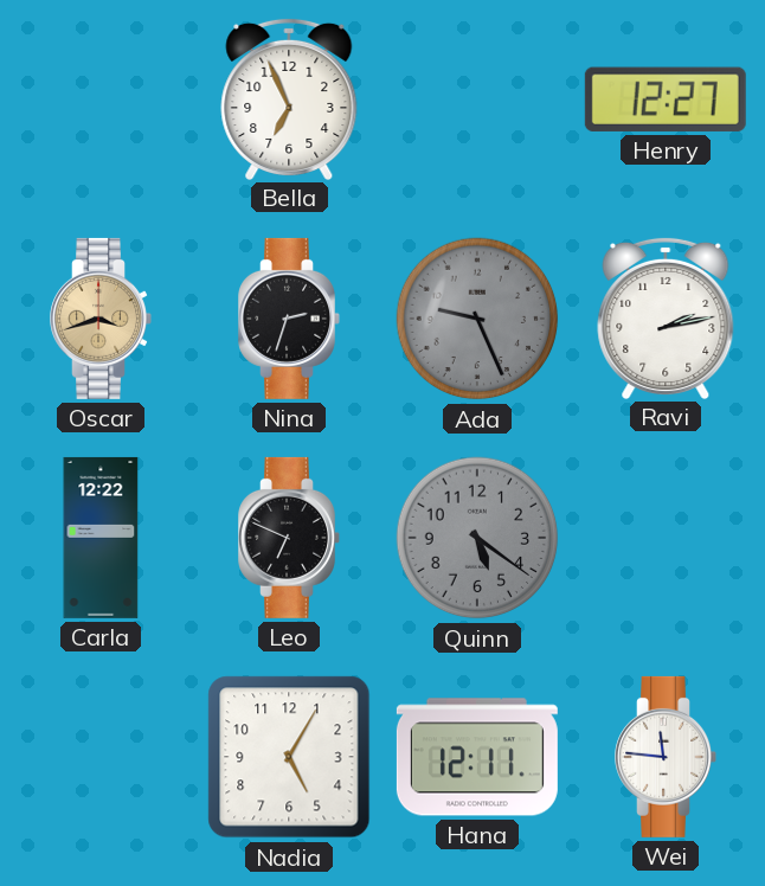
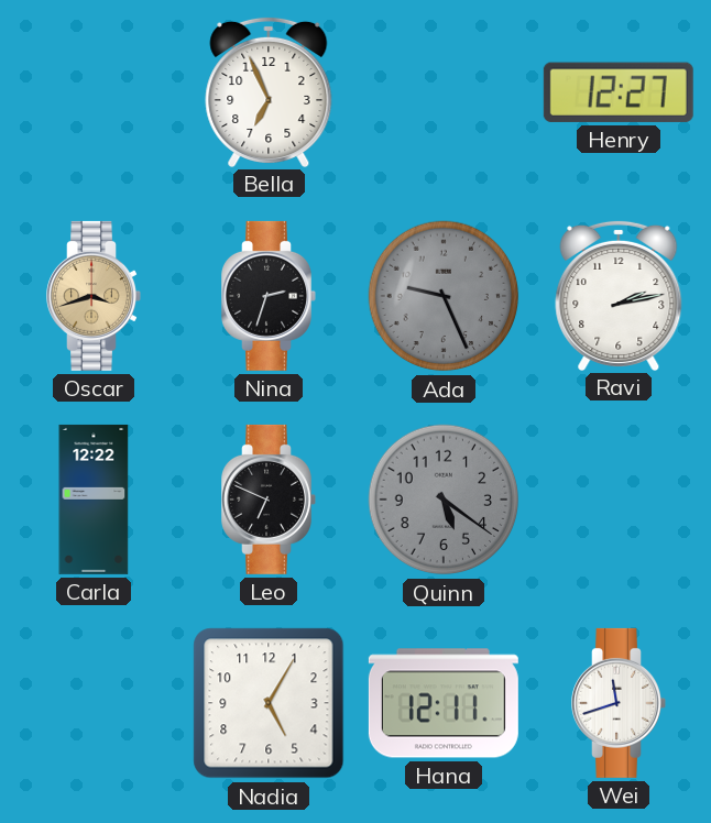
Wei: 11:46 -> 11:42 (619, 703)
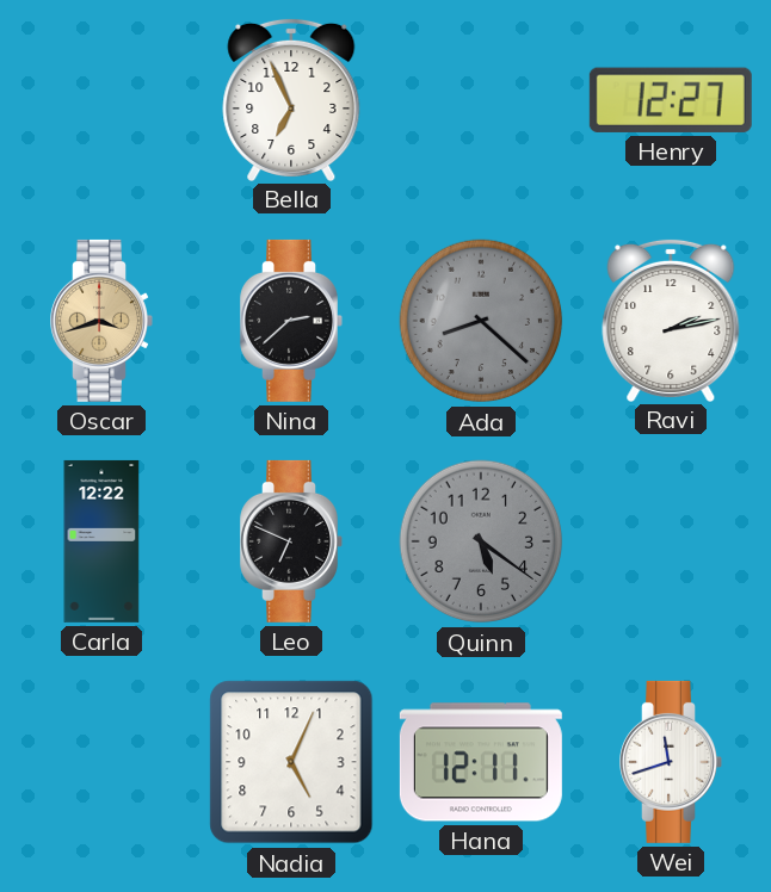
Nina: 2:33 -> 2:38 (291, 321)
Ada: 9:26 -> 8:22 (481, 321)
Nadia: 5:05 -> 5:04 (291, 762)
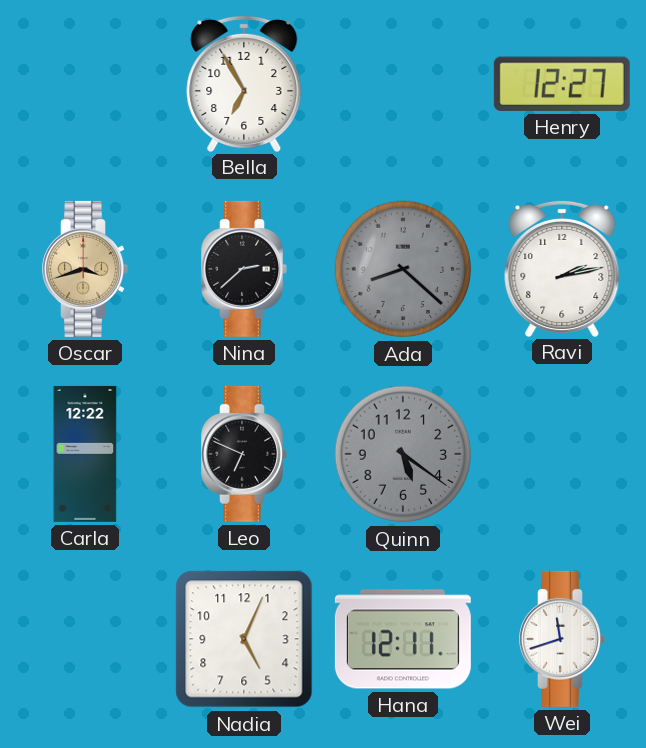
Bella: 6:56 -> 6:55 (244, 83)
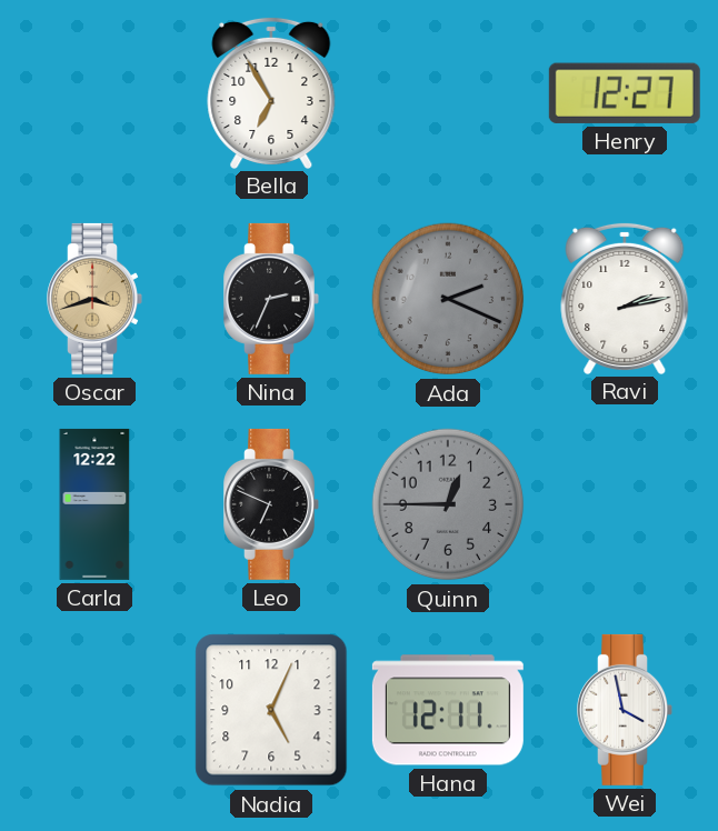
Nina: 2:38 -> 2:34 (271, 299)
Ada: 8:22 -> 2:19 (448, 299)
Quinn: 5:21 -> 12:45 (448, 504)
Wei: 11:42 -> 3:58 (625, 710)
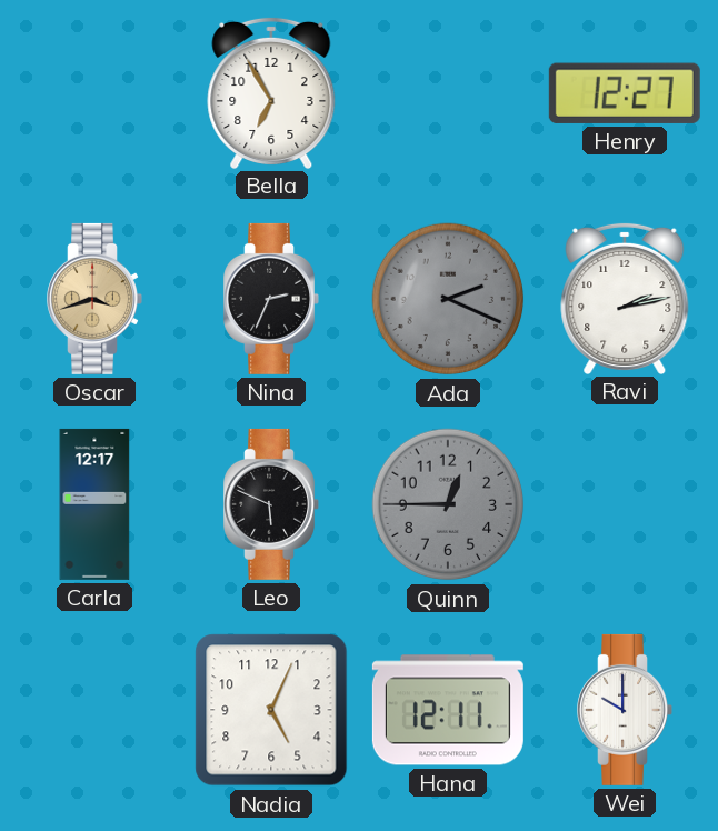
Carla: 12:22 -> 12:17 (94, 504)
Leo: 6:49 -> 5:49 (271, 504)
Wei: 3:58 -> 10:00 (625, 710)
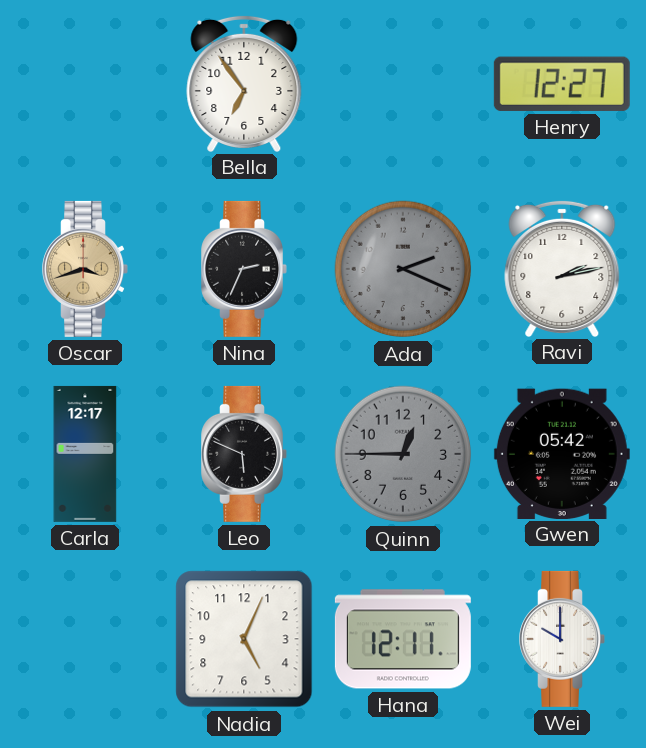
Bella: 6:55 -> 6:54 (244, 83)
Gwen: none -> 05:42 (562, 453)
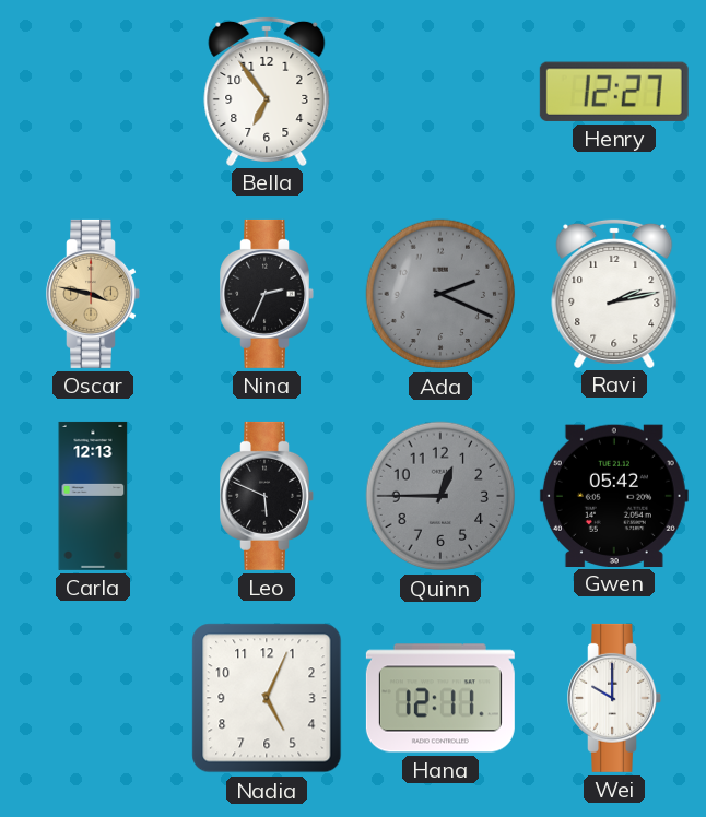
Oscar: 3:42 -> 3:47 (93, 294)
Carla: 12:17 -> 12:13 (93, 496)
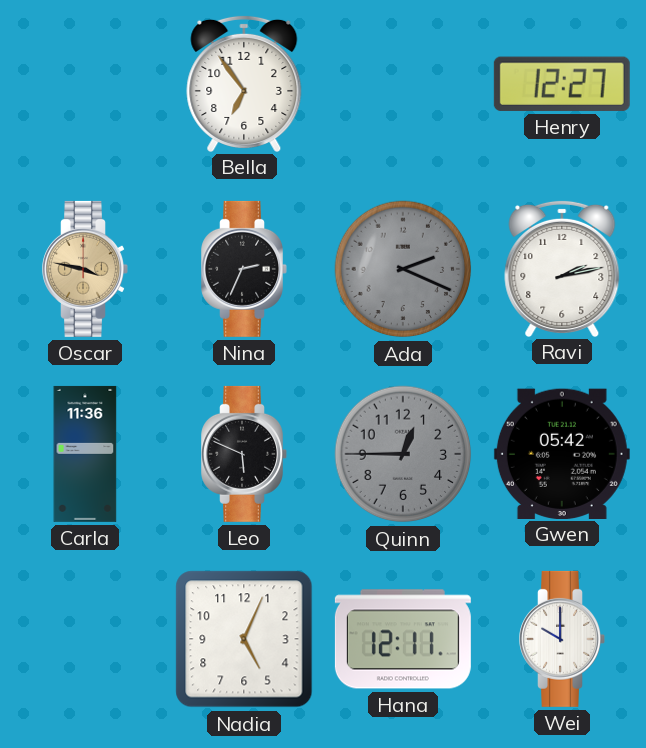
Carla: 12:13 -> 11:36 (85, 454)
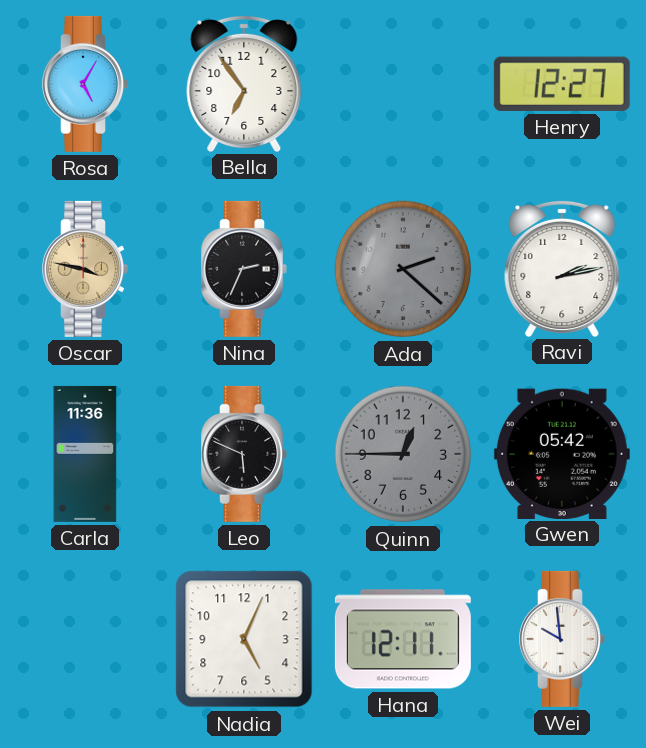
Rosa: none -> 5:05 (85, 84)
Ada: 2:19 -> 2:22 (403, 269)
Wei: 10:00 -> 9:59 (562, 639)
